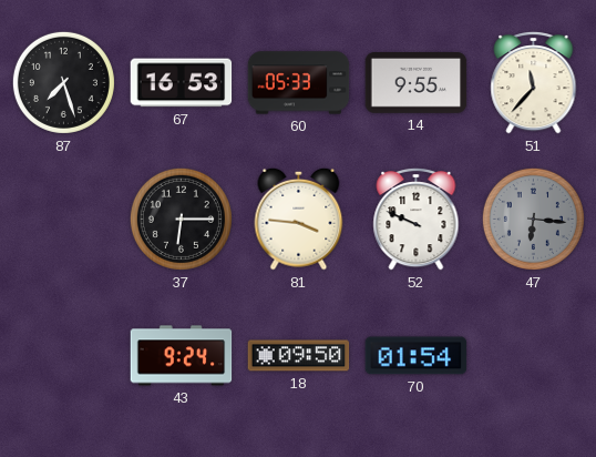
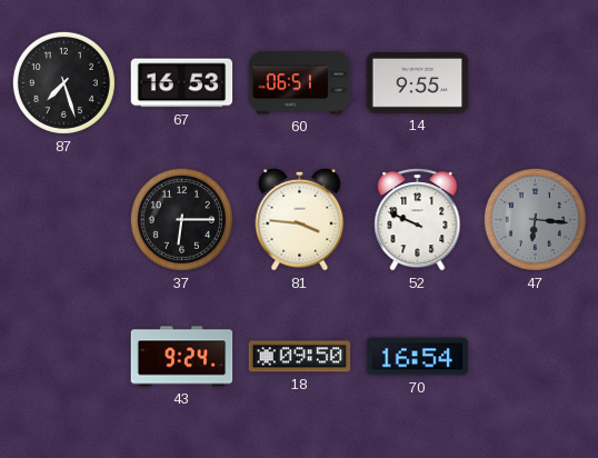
60: 05:33 -> 06:51 (300, 83)
51: 11:37 -> none (534, 82)
70: 01:54 -> 16:54 (418, 357)
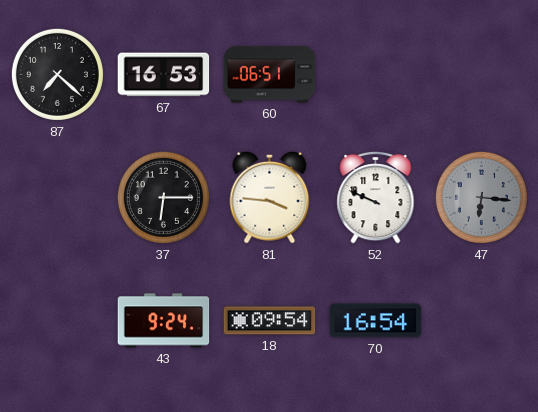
87: 7:27 -> 7:22 (57, 74)
14: 9:55 -> none (418, 83)
18: 09:50 -> 09:54 (270, 321)
